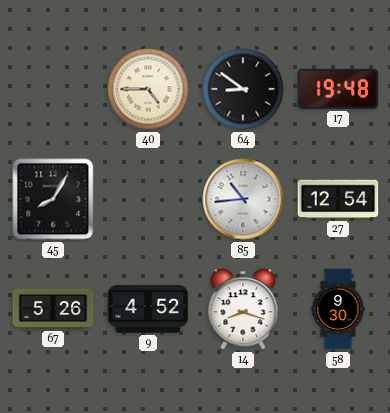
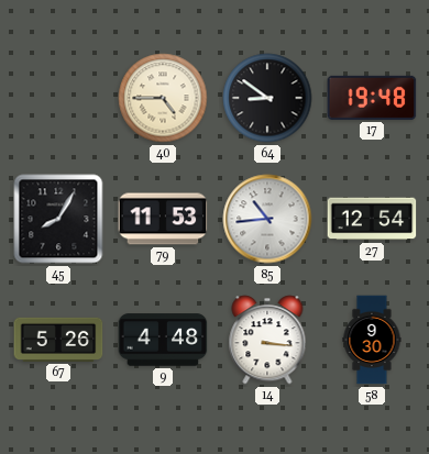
79: none -> 11:53 (163, 219)
9: 4:52 -> 4:48 (163, 340)
14: 8:18 -> 3:16 (267, 340)
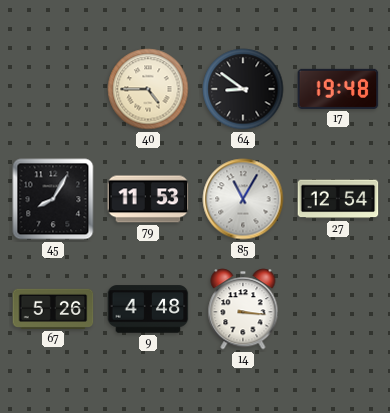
85: 10:44 -> 11:05 (243, 199)
58: 9:30 -> none (372, 340)
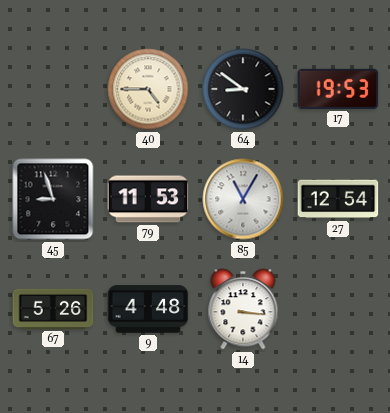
17: 19:48 -> 19:53 (338, 89)
45: 8:05 -> 8:57 (53, 199)
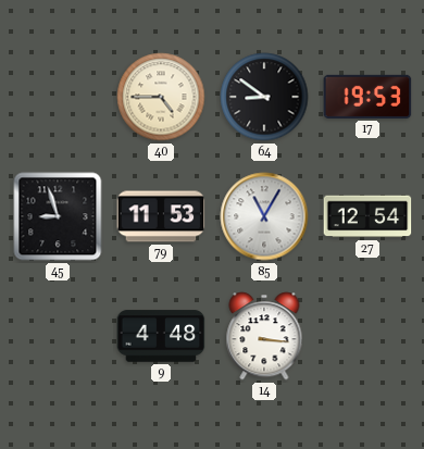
67: 5:26 -> none (53, 309)
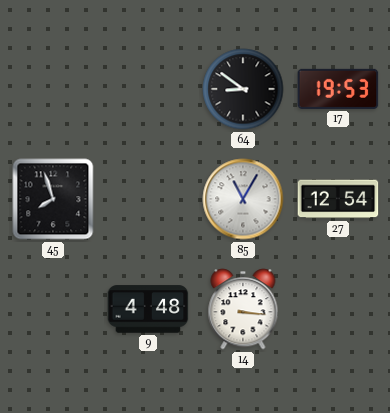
40: 4:45 -> none (161, 97)
45: 8:57 -> 7:57 (53, 199)
79: 11:53 -> none (161, 216)
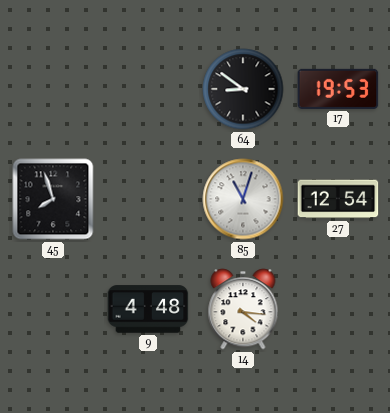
85: 11:05 -> 11:03 (243, 199)
14: 3:16 -> 4:16 (243, 309)
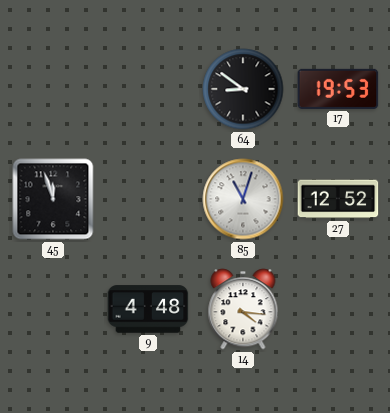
45: 7:57 -> 11:57 (53, 199)
27: 12:54 -> 12:52 (338, 199)
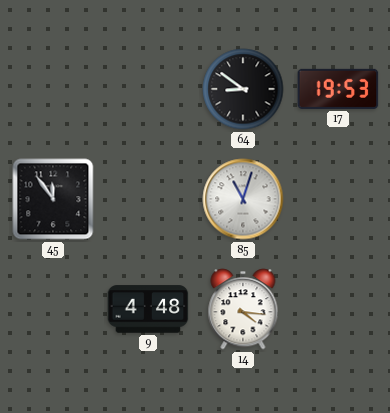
45: 11:57 -> 11:54 (53, 199)
27: 12:52 -> none (338, 199)
